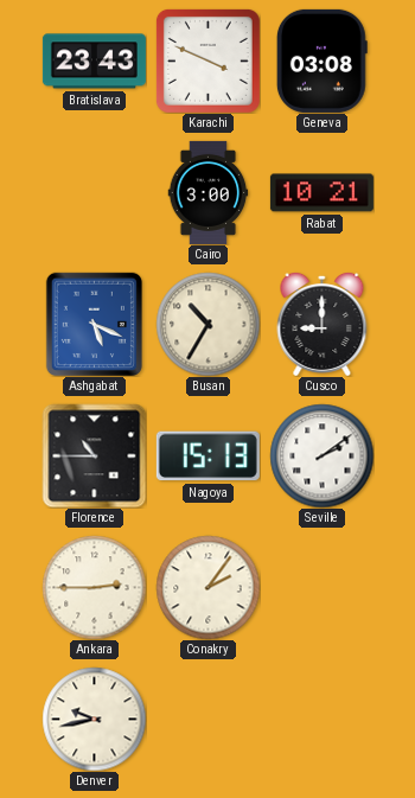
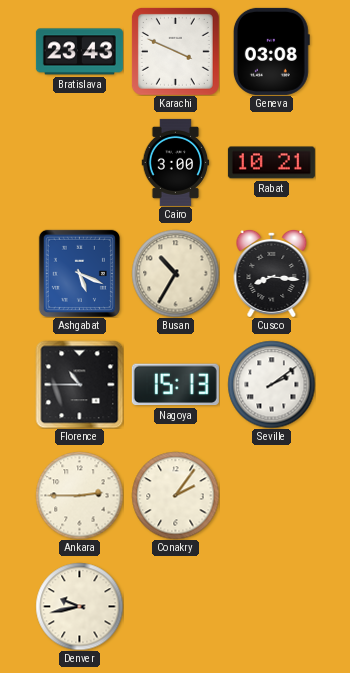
Cusco: 9:00 -> 8:16 (272, 273)
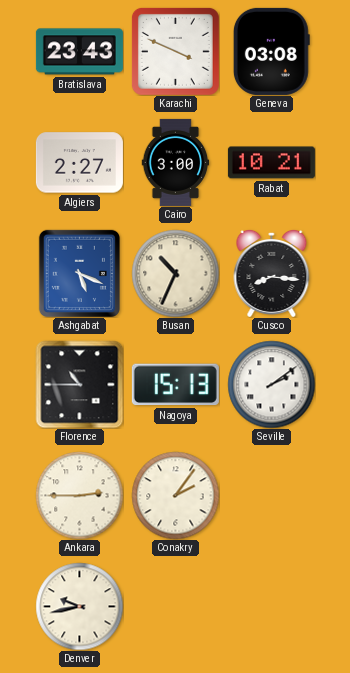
Algiers: none -> 2:27 (79, 163)
Busan: 10:35 -> 10:34 (175, 273)
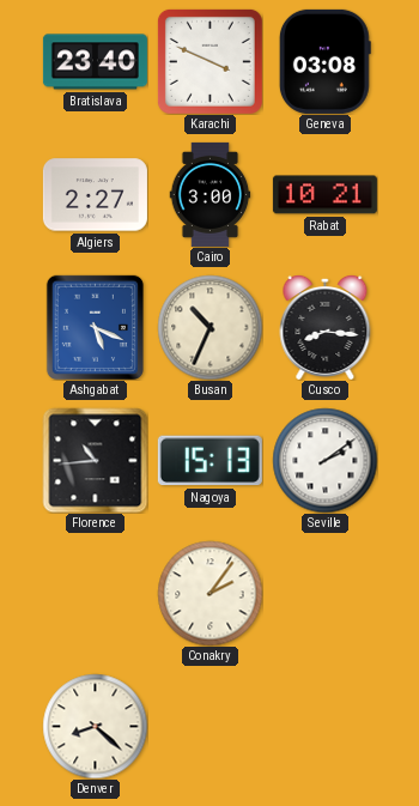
Bratislava: 23:43 -> 23:40 (95, 62)
Florence: 10:45 -> 10:44 (95, 460)
Ankara: 2:45 -> none (79, 495)
Denver: 9:43 -> 8:22 (95, 726)
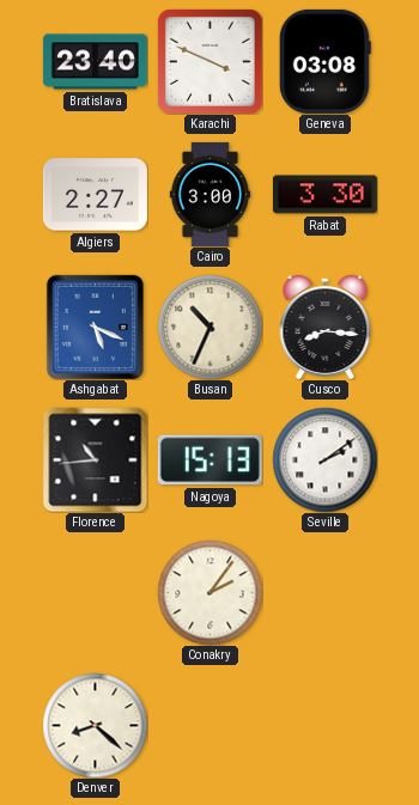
Rabat: 10:21 -> 3:30 (324, 195)
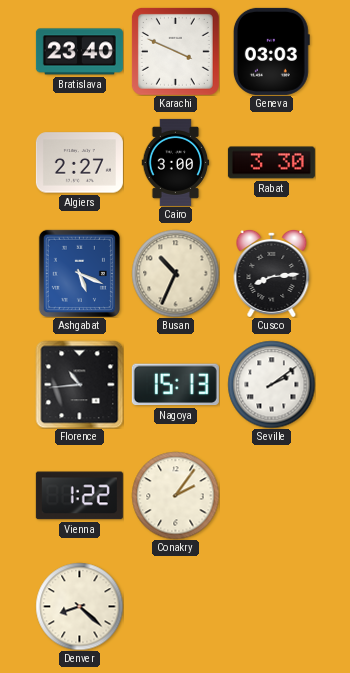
Geneva: 03:08 -> 03:03 (271, 51)
Cusco: 8:16 -> 8:14 (272, 273)
Vienna: none -> 1:22 (79, 496)
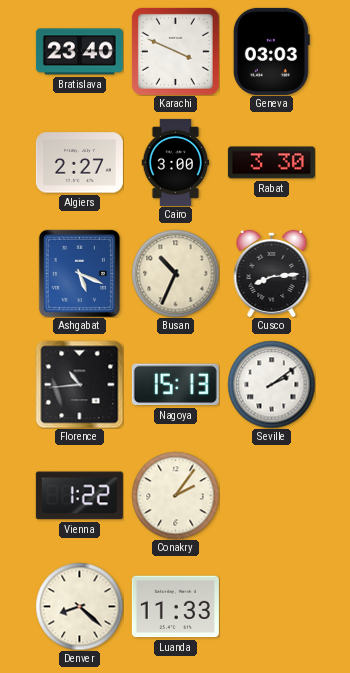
Luanda: none -> 11:33 (175, 607)
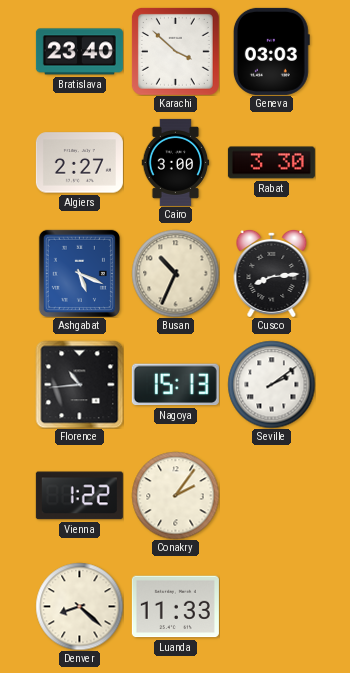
Karachi: 3:49 -> 3:52 (175, 51)
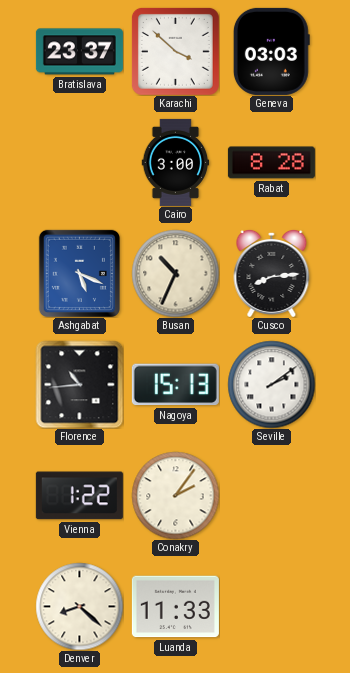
Bratislava: 23:40 -> 23:37 (79, 52)
Algiers: 2:27 -> none (79, 163)
Rabat: 3:30 -> 8:28 (271, 163)
